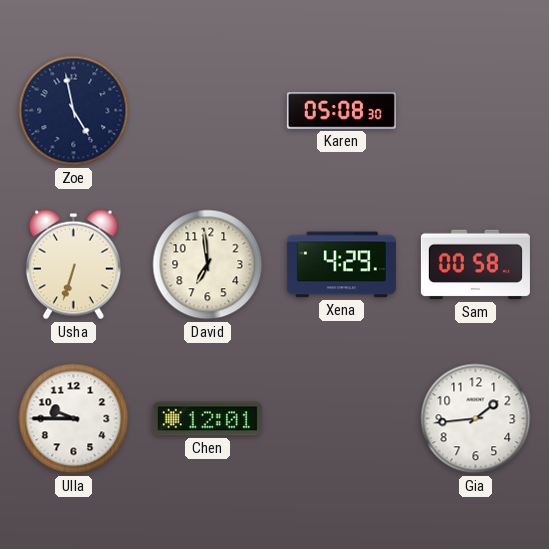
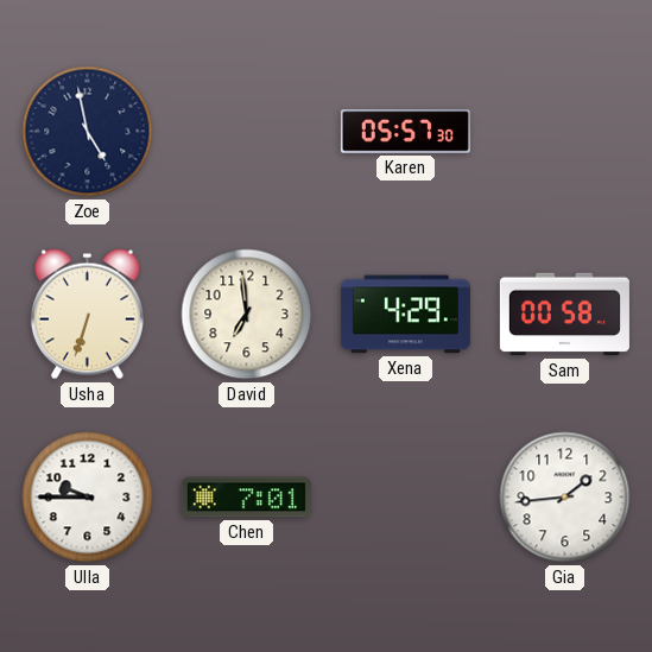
Karen: 05:08 -> 05:57 (405, 132)
Chen: 12:01 -> 7:01 (246, 498)
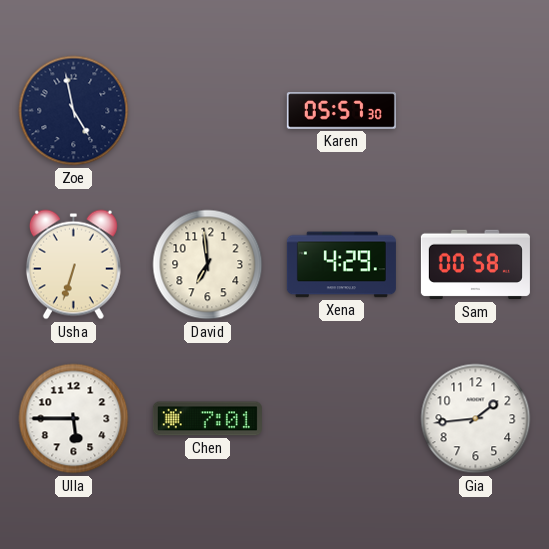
Ulla: 9:45 -> 5:45 (74, 419)
